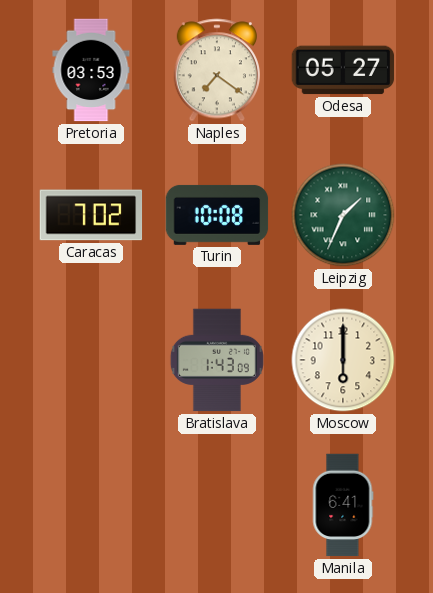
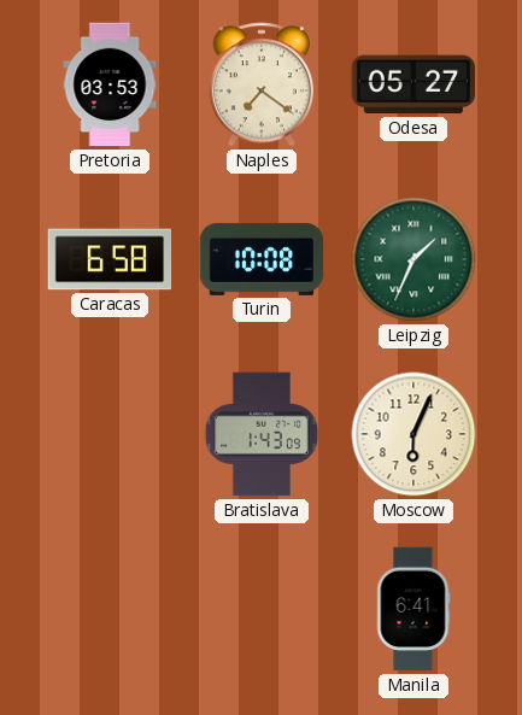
Caracas: 7:02 -> 6:58 (110, 259)
Moscow: 6:00 -> 6:04 (414, 434)
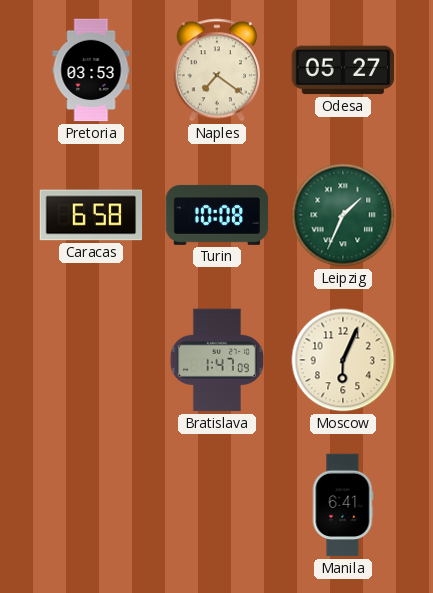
Bratislava: 1:43 -> 1:47 (217, 360)
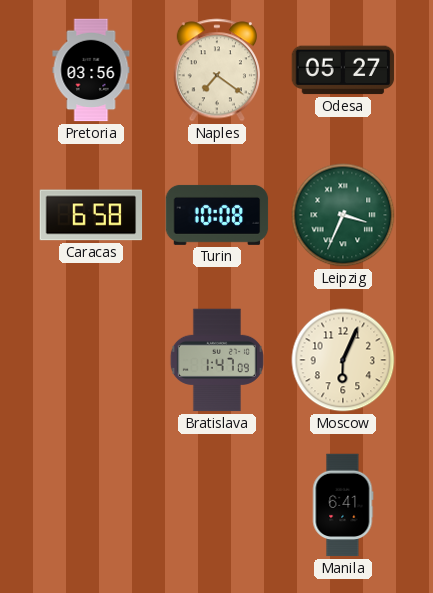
Pretoria: 03:53 -> 03:56 (91, 70)
Leipzig: 1:34 -> 3:34 (343, 215)
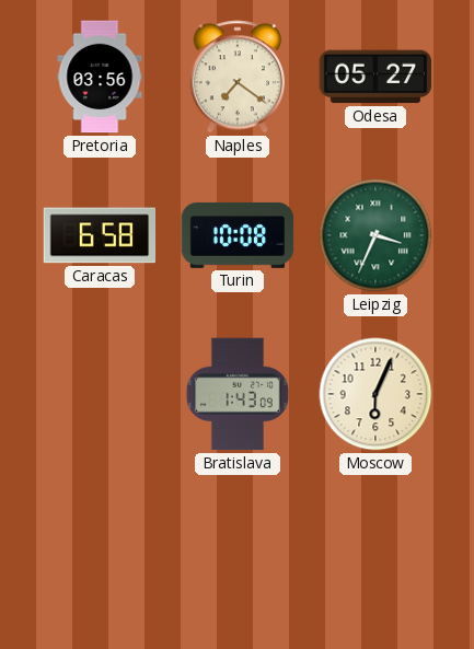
Bratislava: 1:47 -> 1:43 (238, 394)
Manila: 6:41 -> none (343, 505)
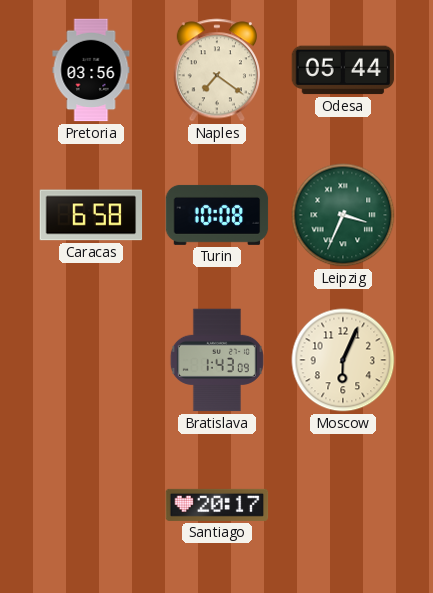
Odesa: 05:27 -> 05:44 (343, 70)
Santiago: none -> 20:17 (217, 505)
